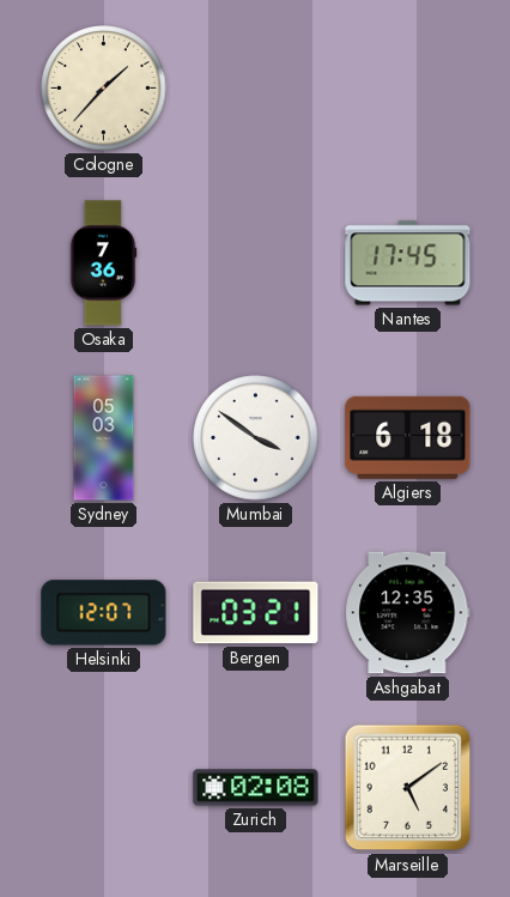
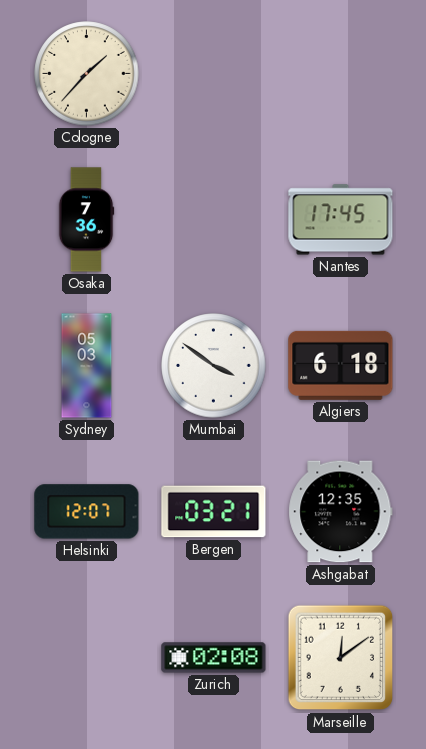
Marseille: 5:09 -> 12:09 (341, 658)
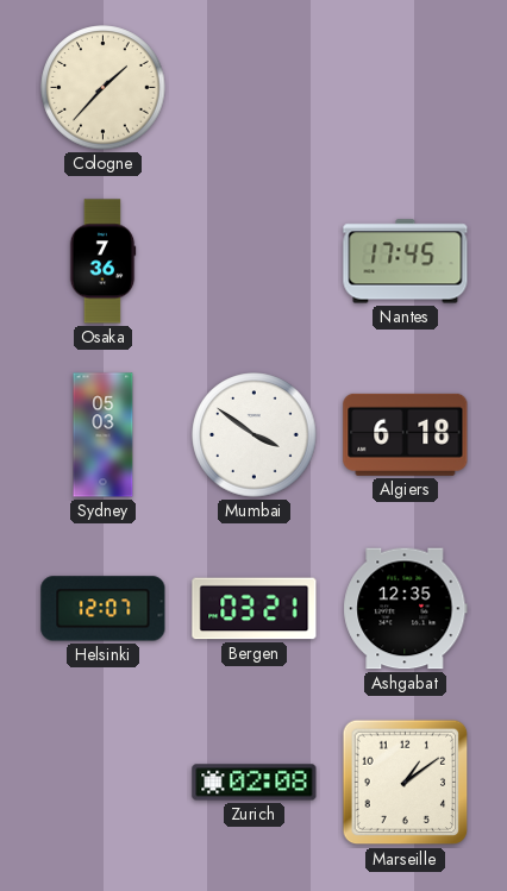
Marseille: 12:09 -> 1:09 (406, 783)
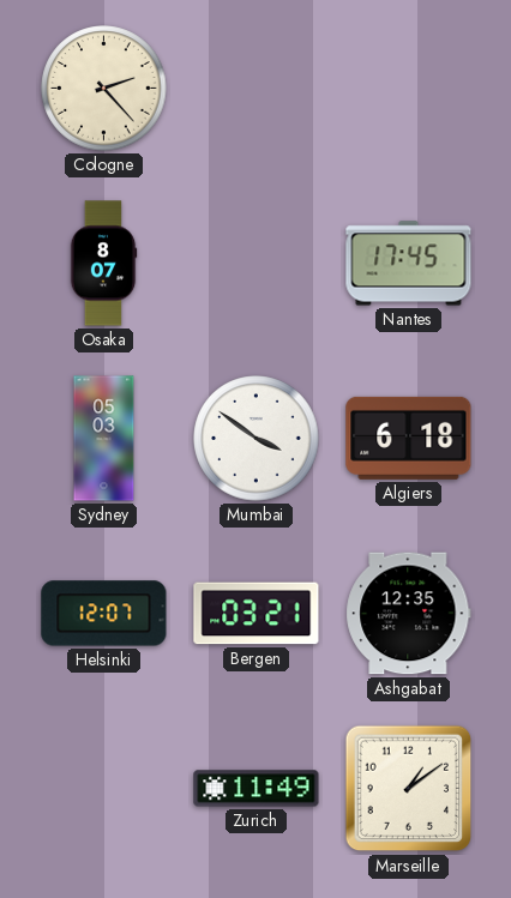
Cologne: 1:37 -> 2:23 (104, 89)
Osaka: 7:36 -> 8:07 (103, 264)
Zurich: 02:08 -> 11:49 (257, 789)
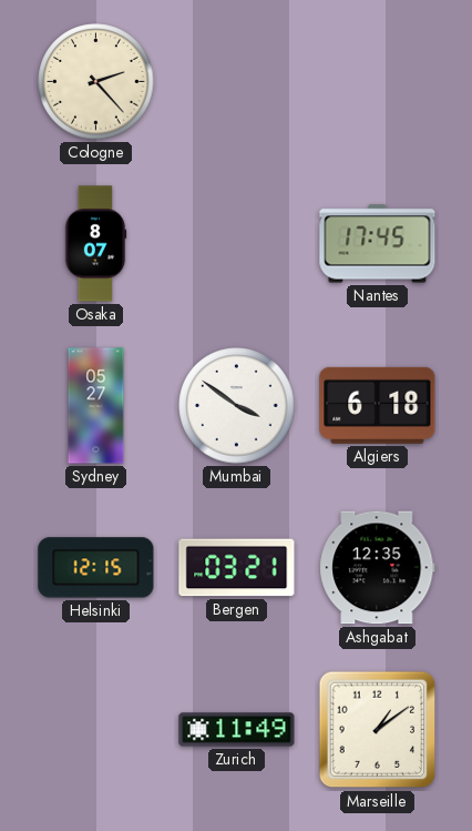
Sydney: 05:03 -> 05:27 (96, 406)
Helsinki: 12:07 -> 12:15 (96, 568)
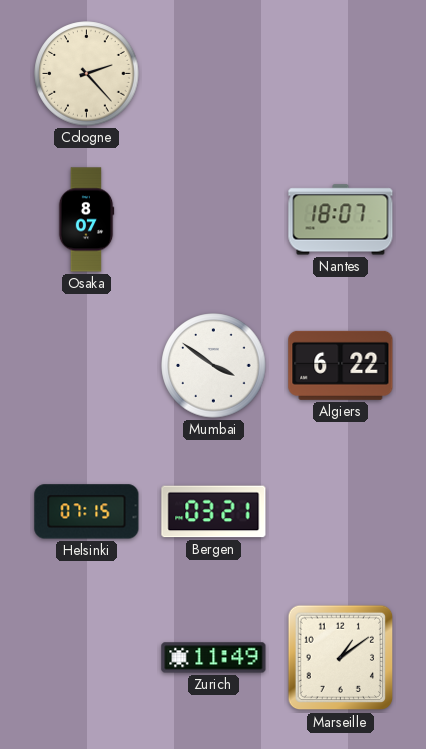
Nantes: 17:45 -> 18:07 (341, 220)
Sydney: 05:27 -> none (96, 406)
Algiers: 6:18 -> 6:22 (341, 365)
Helsinki: 12:15 -> 07:15 (87, 512)
Ashgabat: 12:35 -> none (378, 568)
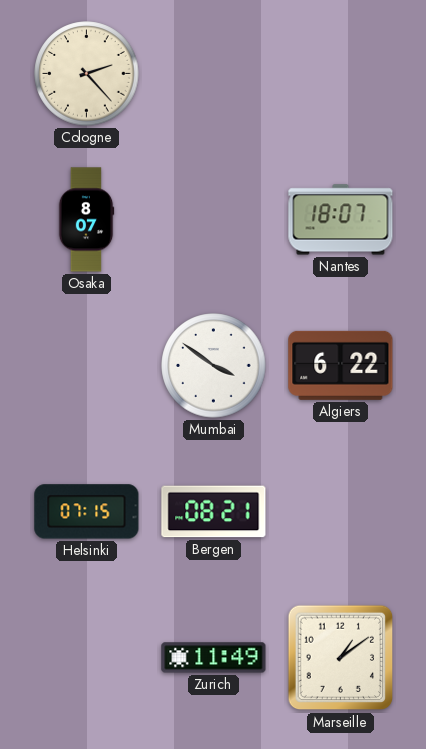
Bergen: 03:21 -> 08:21 (214, 512)
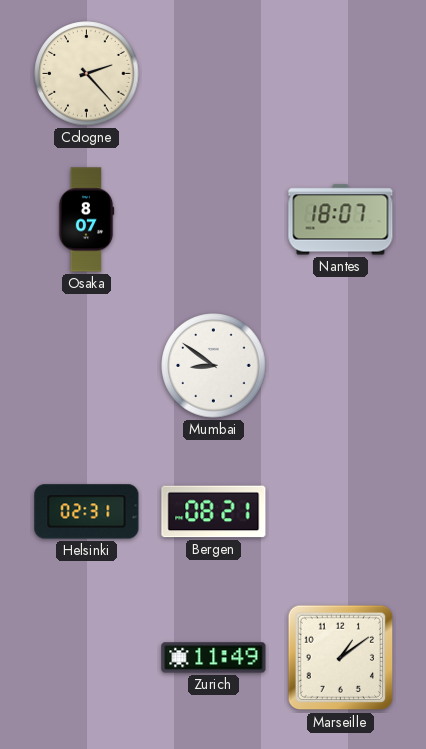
Mumbai: 3:51 -> 8:51 (214, 366)
Algiers: 6:22 -> none (341, 365)
Helsinki: 07:15 -> 02:31 (87, 512)
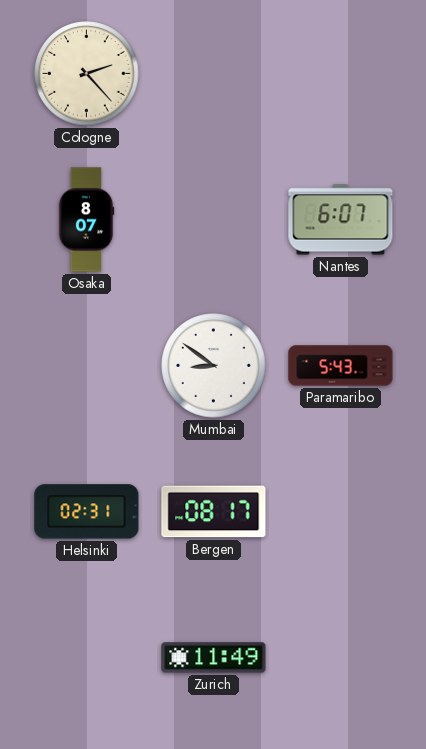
Nantes: 18:07 -> 6:07 (341, 220)
Paramaribo: none -> 5:43 (341, 366)
Bergen: 08:21 -> 08:17 (214, 512)
Marseille: 1:09 -> none (341, 658)
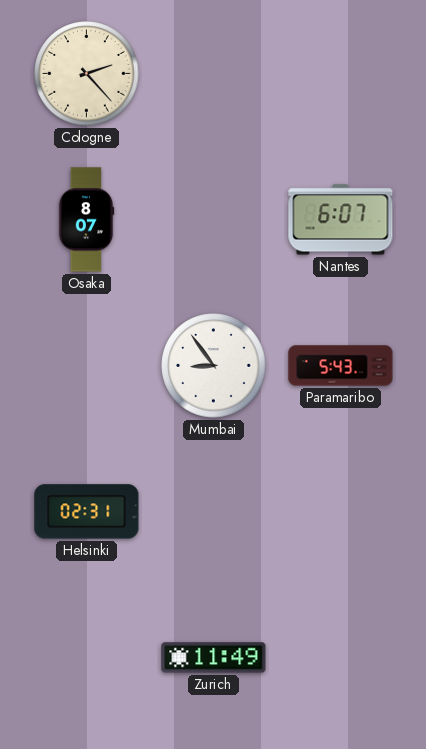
Mumbai: 8:51 -> 8:54 (214, 366)
Bergen: 08:17 -> none (214, 512)
